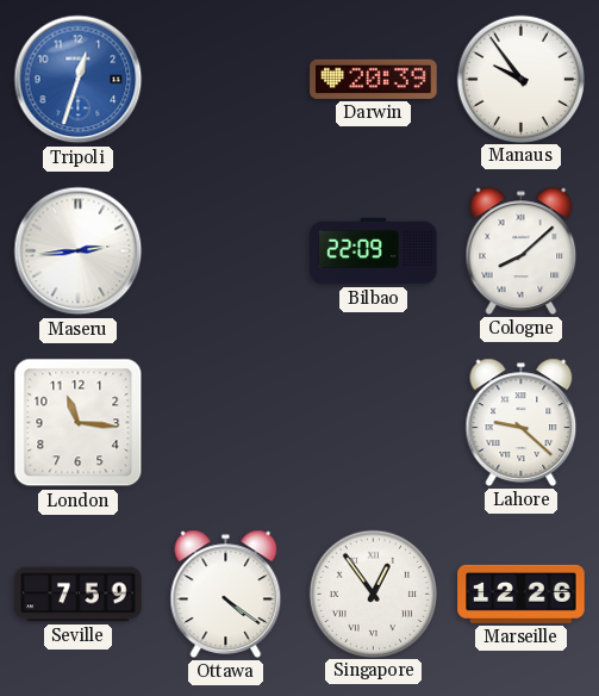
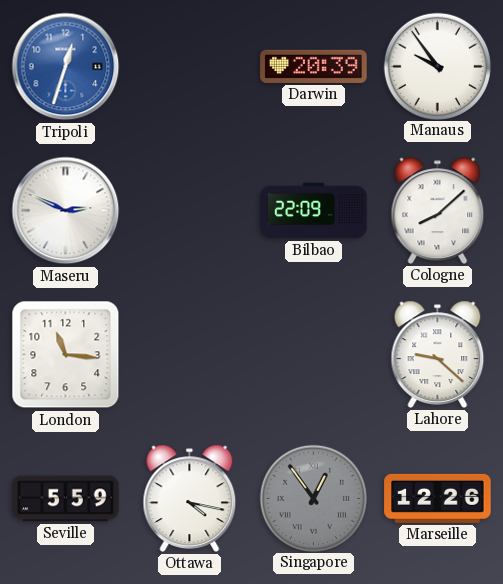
Maseru: 2:44 -> 2:49 (66, 211)
Seville: 7:59 -> 5:59 (66, 499)
Ottawa: 4:21 -> 4:17 (190, 498)
Singapore dial: white -> grey (313, 498)
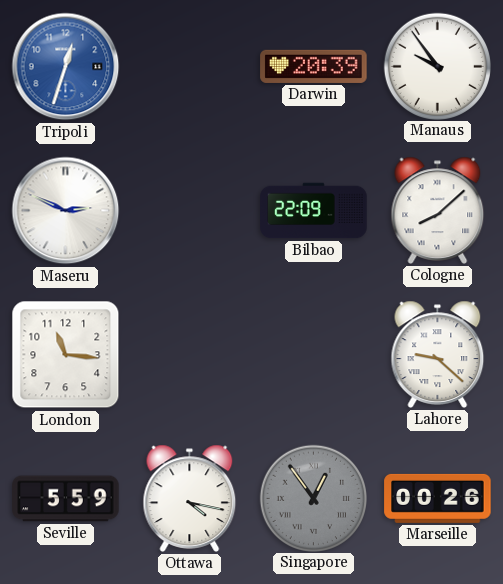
Marseille: 12:26 -> 00:26 (438, 498)
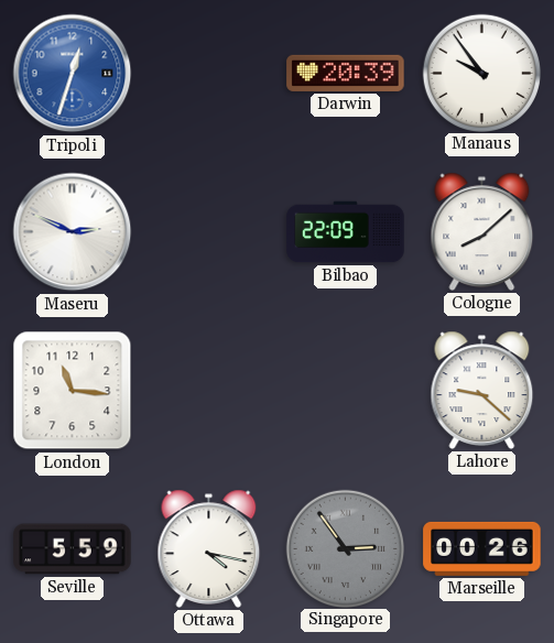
Singapore: 12:54 -> 2:54 (345, 548)
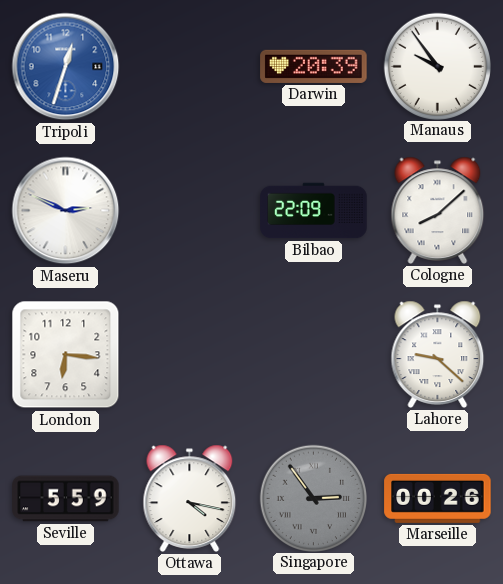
London: 11:16 -> 6:16 (66, 355)
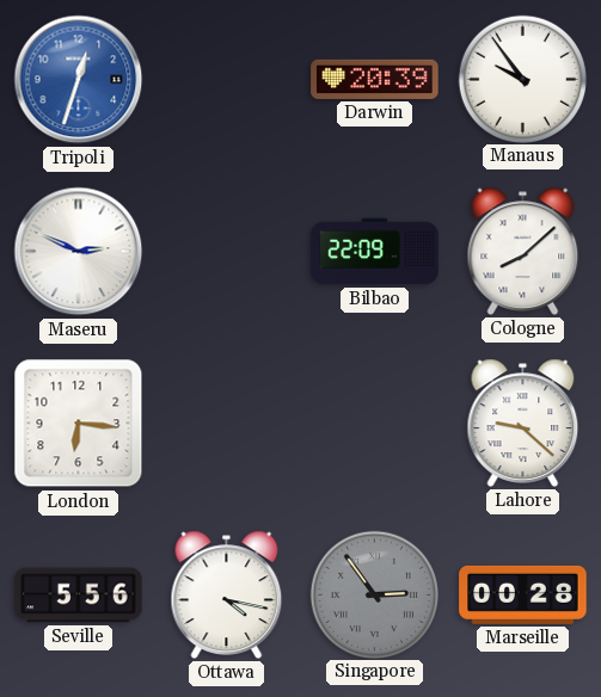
Seville: 5:59 -> 5:56 (79, 596)
Marseille: 00:26 -> 00:28 (523, 594)
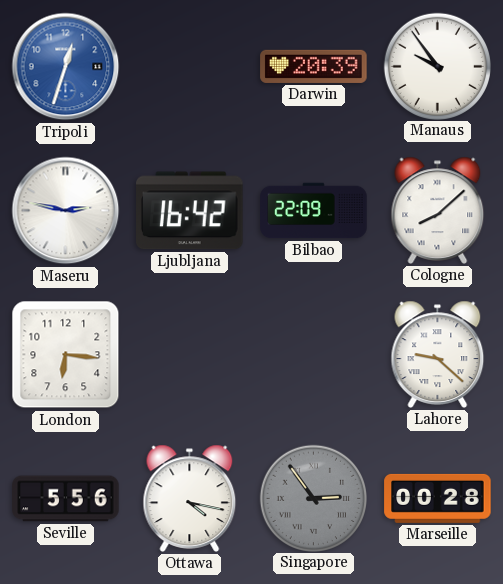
Maseru: 2:49 -> 2:47 (66, 211)
Ljubljana: none -> 16:42 (190, 211)
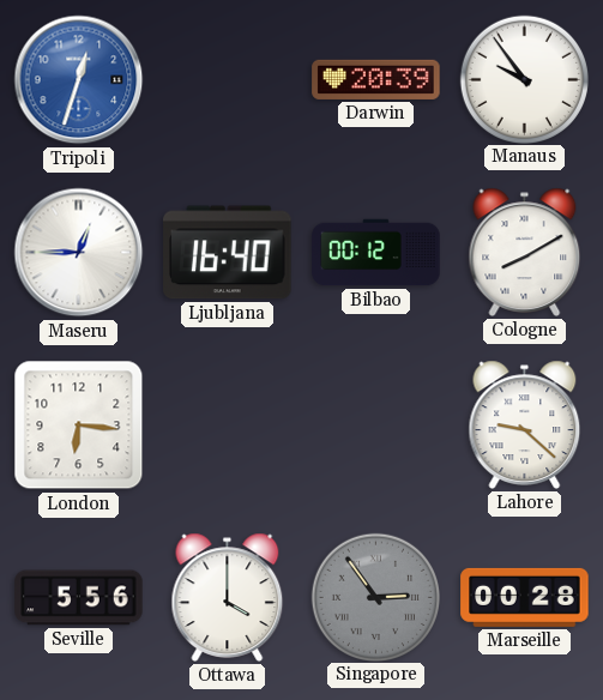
Maseru: 2:47 -> 12:45 (79, 253)
Ljubljana: 16:42 -> 16:40 (228, 253)
Bilbao: 22:09 -> 00:12 (376, 253)
Cologne: 8:08 -> 8:10 (525, 252)
Ottawa: 4:17 -> 4:00 (228, 597)
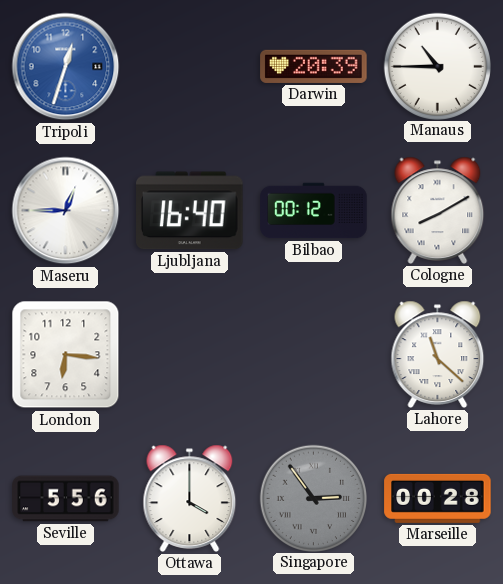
Manaus: 9:54 -> 10:45 (437, 66)
Lahore: 9:22 -> 11:22 (438, 354)
